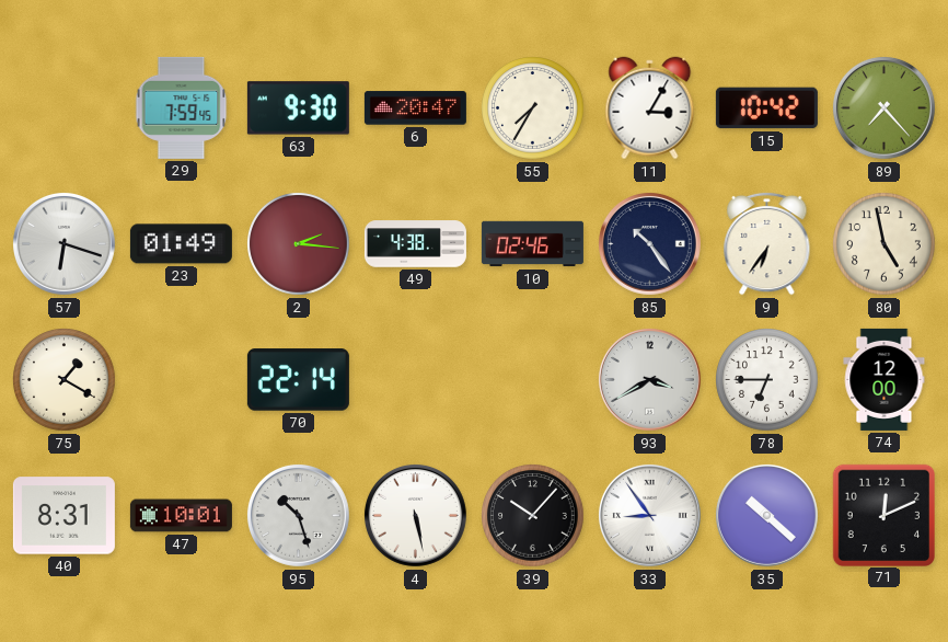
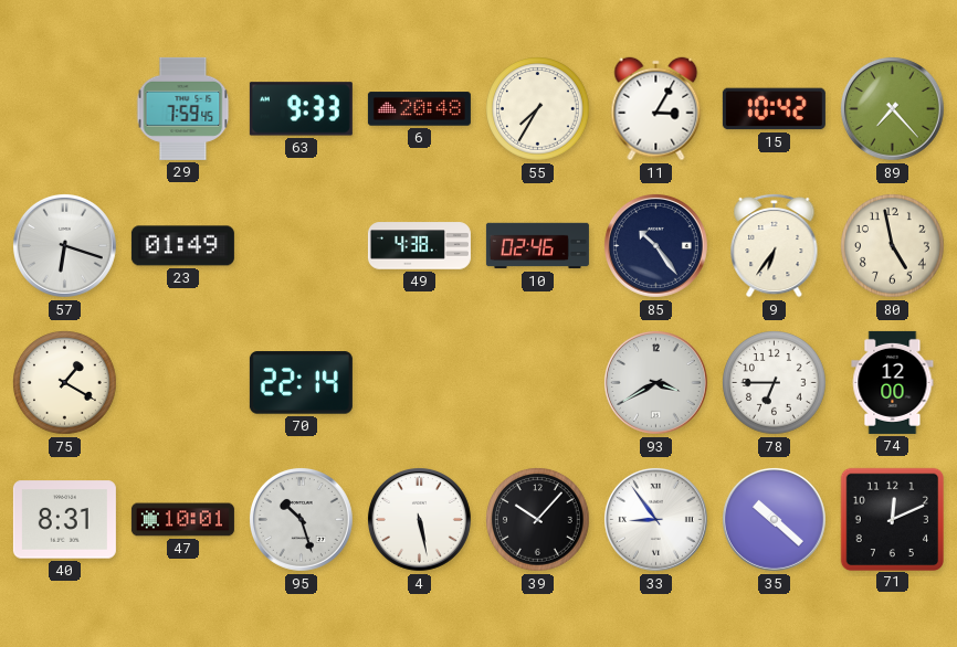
63: 9:30 -> 9:33 (301, 109)
6: 20:47 -> 20:48 (419, 109)
2: 2:16 -> none (299, 244)
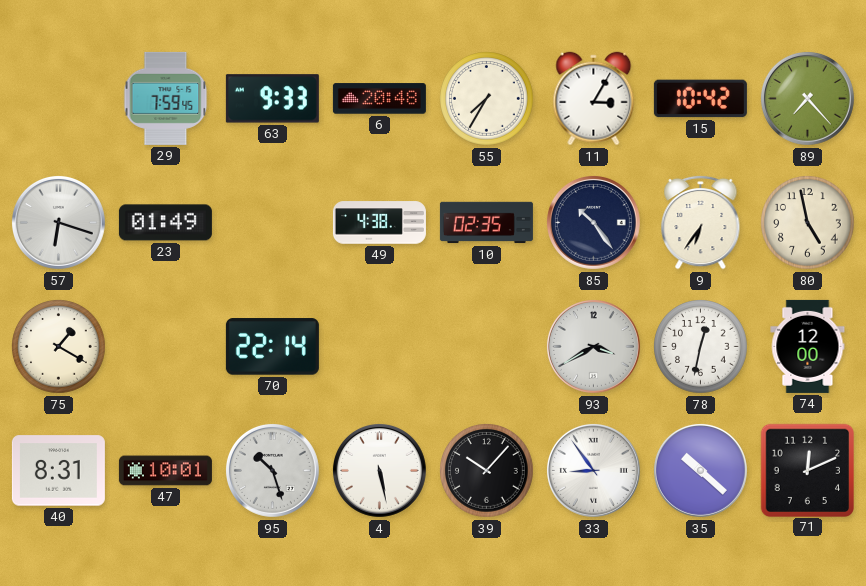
10: 02:46 -> 02:35 (486, 223)
78: 6:45 -> 12:32 (701, 347)
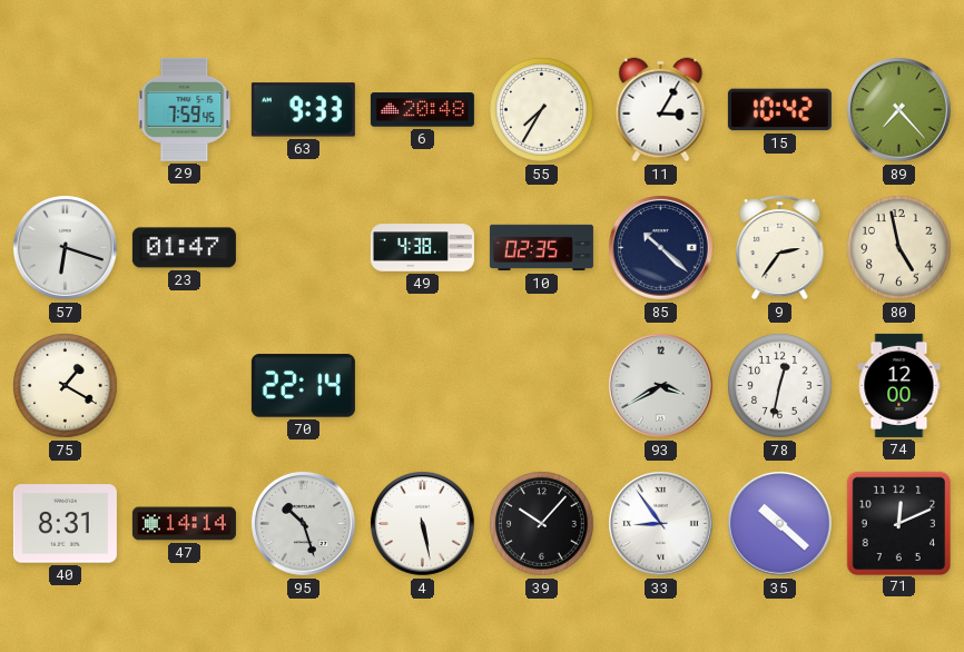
23: 01:49 -> 01:47 (184, 248)
85: 10:24 -> 10:22 (660, 247)
9: 6:36 -> 2:36 (780, 247)
47: 10:01 -> 14:14 (184, 524)
